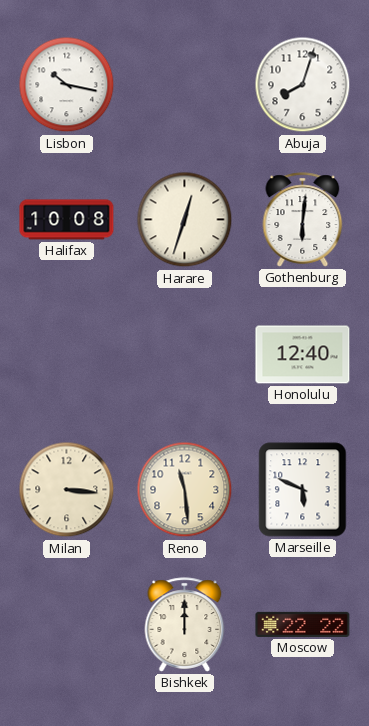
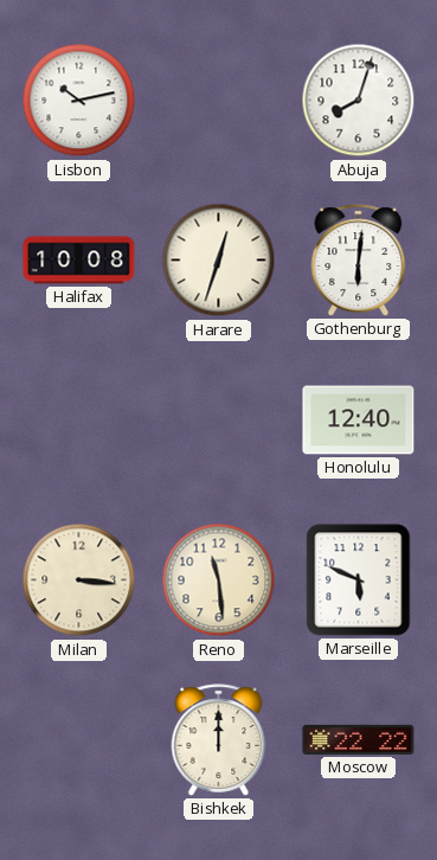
Lisbon: 10:17 -> 10:13 (79, 101)
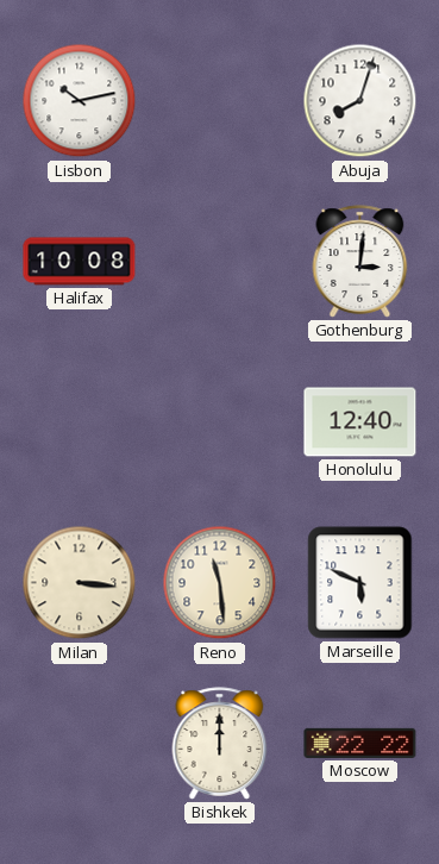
Harare: 12:33 -> none (219, 261)
Gothenburg: 6:01 -> 3:01 (360, 262)
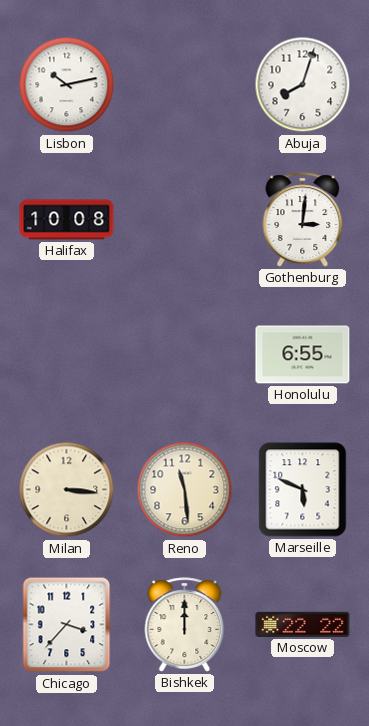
Honolulu: 12:40 -> 6:55 (303, 355)
Chicago: none -> 3:37 (67, 625)
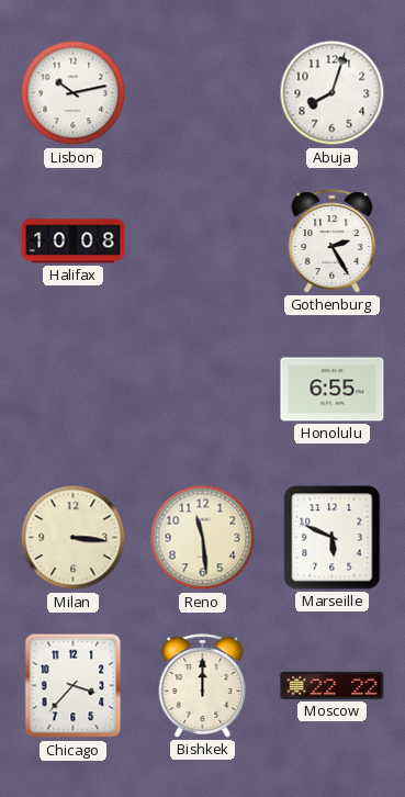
Gothenburg: 3:01 -> 2:25 (333, 242)
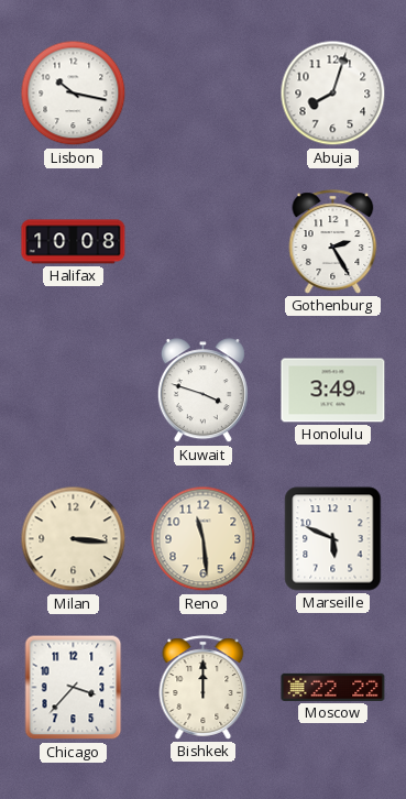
Lisbon: 10:13 -> 10:17 (74, 94)
Kuwait: none -> 3:48 (202, 391)
Honolulu: 6:55 -> 3:49 (333, 391)
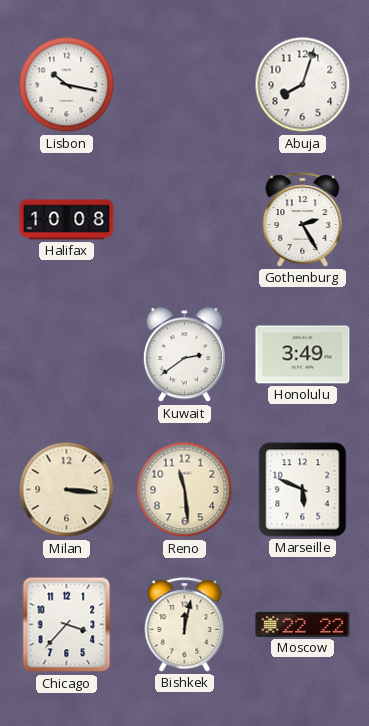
Kuwait: 3:48 -> 2:39 (184, 355)
Bishkek: 12:00 -> 12:02 (185, 625)
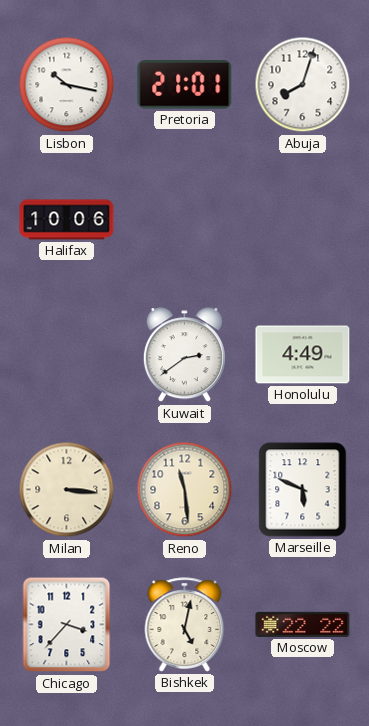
Pretoria: none -> 21:01 (185, 85)
Halifax: 10:08 -> 10:06 (67, 220)
Gothenburg: 2:25 -> none (303, 220)
Honolulu: 3:49 -> 4:49 (303, 355)
Bishkek: 12:02 -> 5:02 (185, 625)
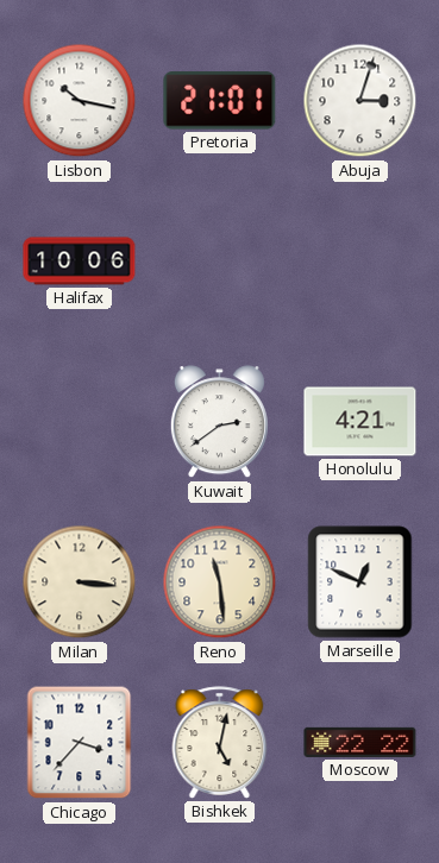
Abuja: 8:03 -> 3:03 (360, 101)
Honolulu: 4:49 -> 4:21 (360, 422)
Marseille: 5:49 -> 12:49 (360, 582)
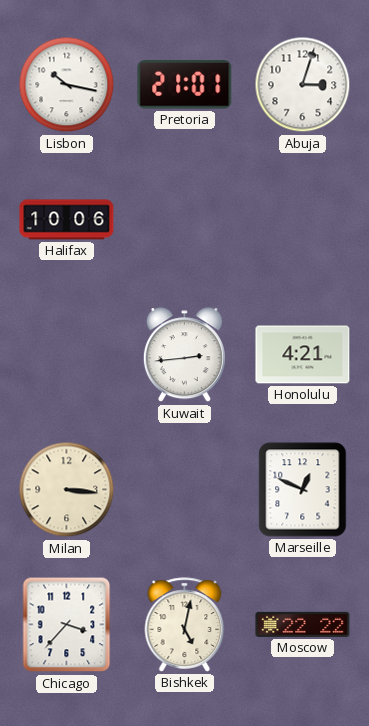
Kuwait: 2:39 -> 2:44 (184, 355)
Reno: 11:29 -> none (220, 582)
